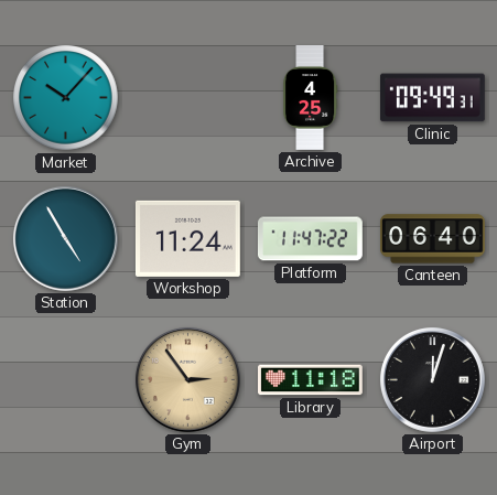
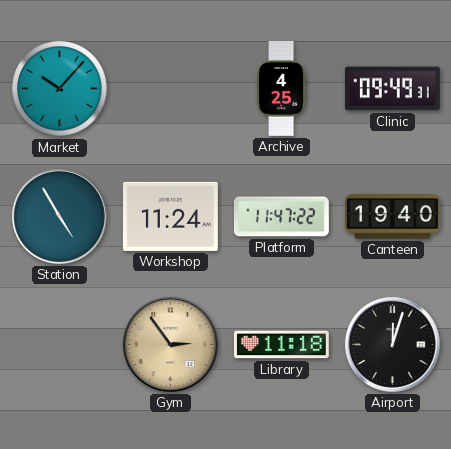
Canteen: 06:40 -> 19:40 (393, 217)
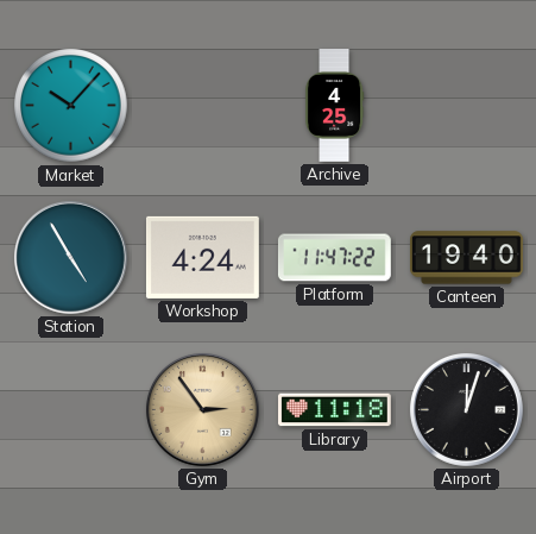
Clinic: 09:49 -> none (392, 89)
Workshop: 11:24 -> 4:24 (202, 257)
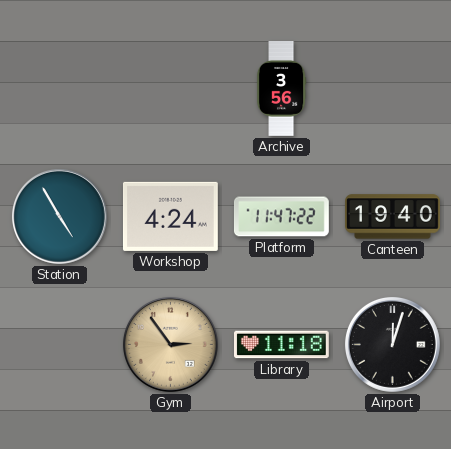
Market: 10:07 -> none (71, 106)
Archive: 4:25 -> 3:56 (281, 89)
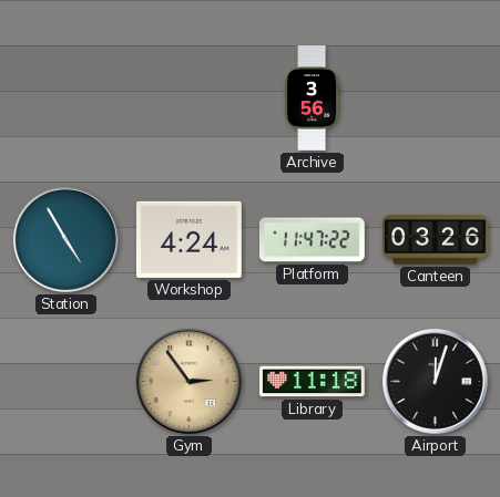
Canteen: 19:40 -> 03:26 (436, 240)
